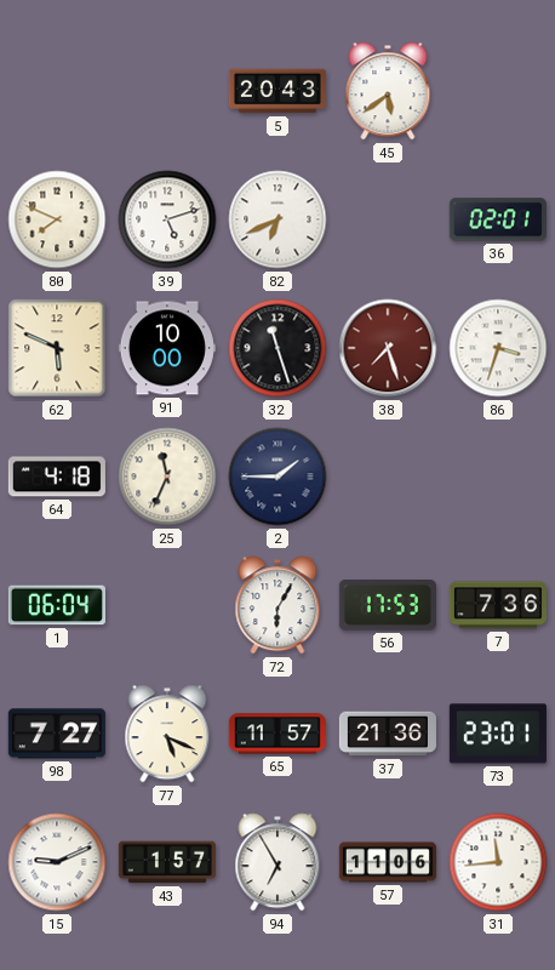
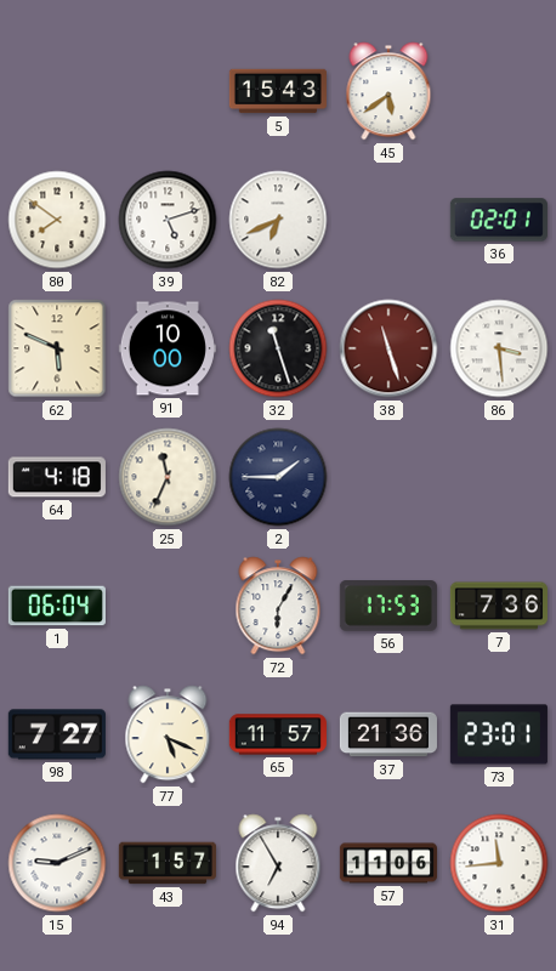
5: 20:43 -> 15:43 (278, 91)
80: 7:49 -> 7:51 (57, 220)
38: 7:27 -> 11:27 (388, 348)
86: 3:33 -> 3:29 (499, 348)
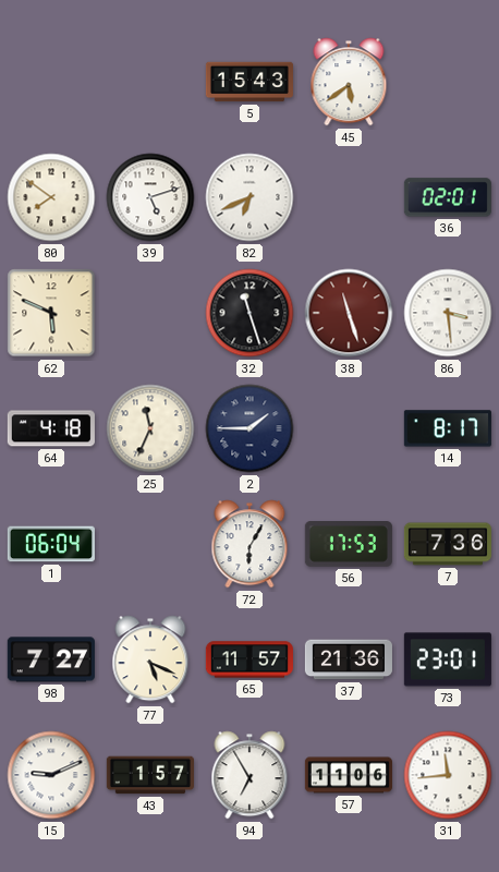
91: 10:00 -> none (168, 348)
14: none -> 8:17 (448, 428)
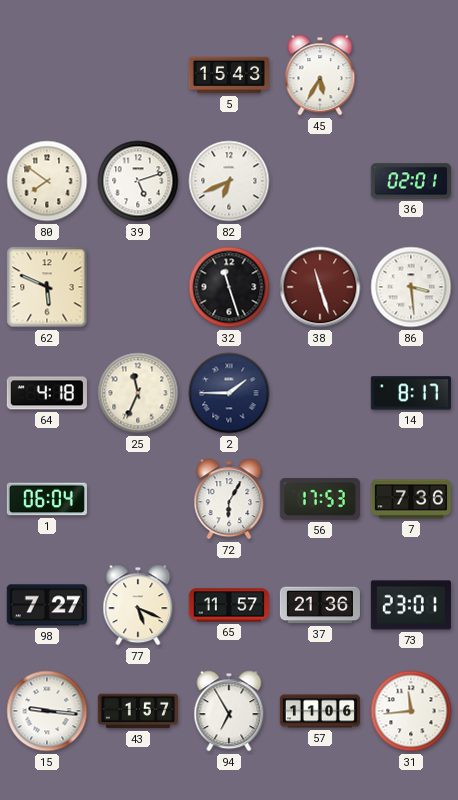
45: 5:39 -> 5:35 (320, 75)
15: 9:11 -> 9:16 (47, 711)
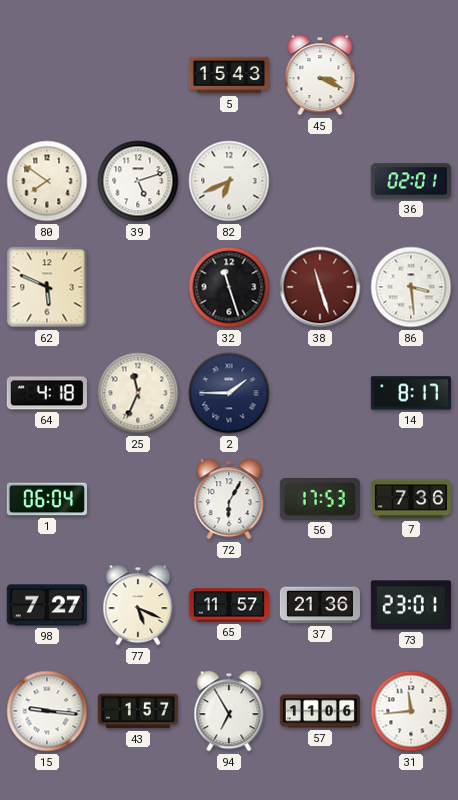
45: 5:35 -> 3:19 (320, 75)
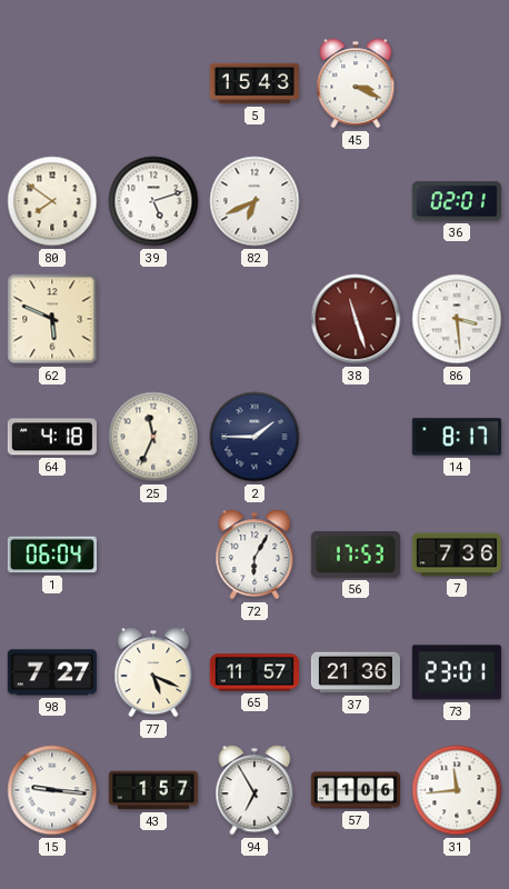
32: 11:27 -> none (229, 287)
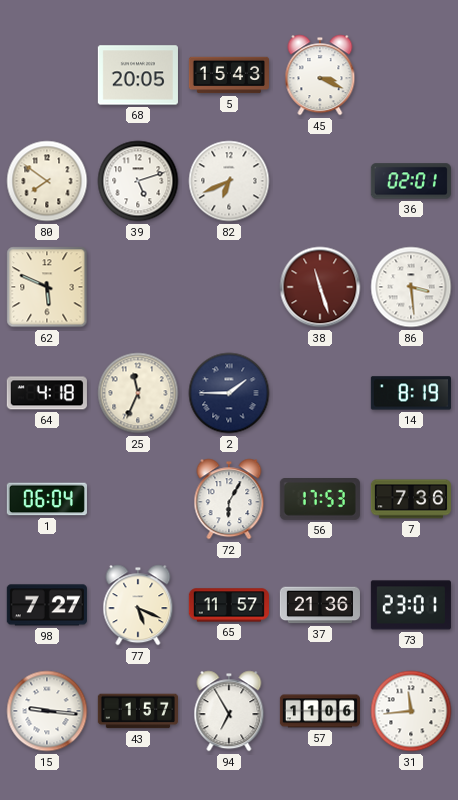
68: none -> 20:05 (138, 75)
14: 8:17 -> 8:19 (411, 393)
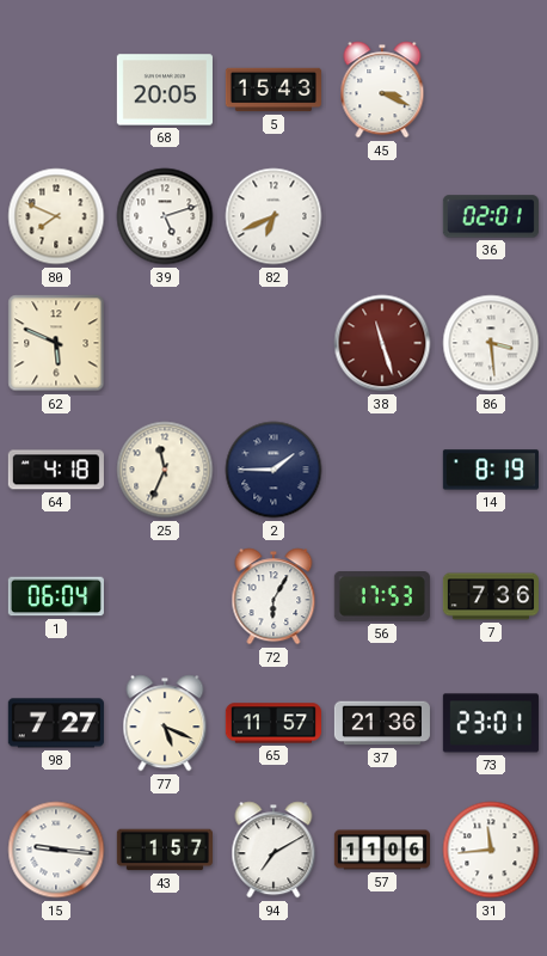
80: 7:51 -> 7:49 (56, 216)
94: 6:55 -> 7:10 (273, 850)
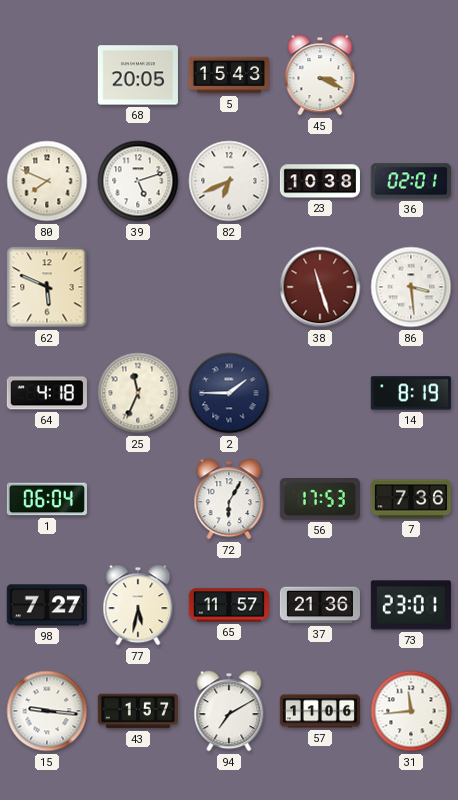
23: none -> 10:38 (320, 181)
77: 5:19 -> 5:32 (138, 605)
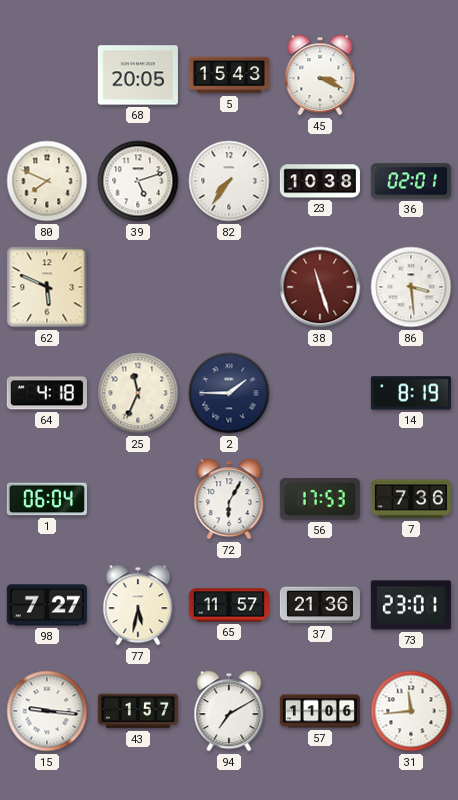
82: 6:41 -> 7:36 (229, 181)
